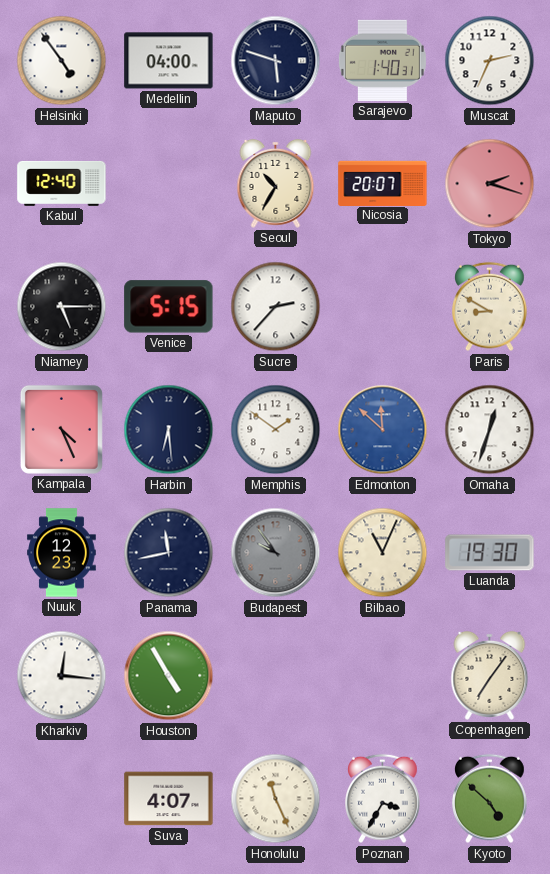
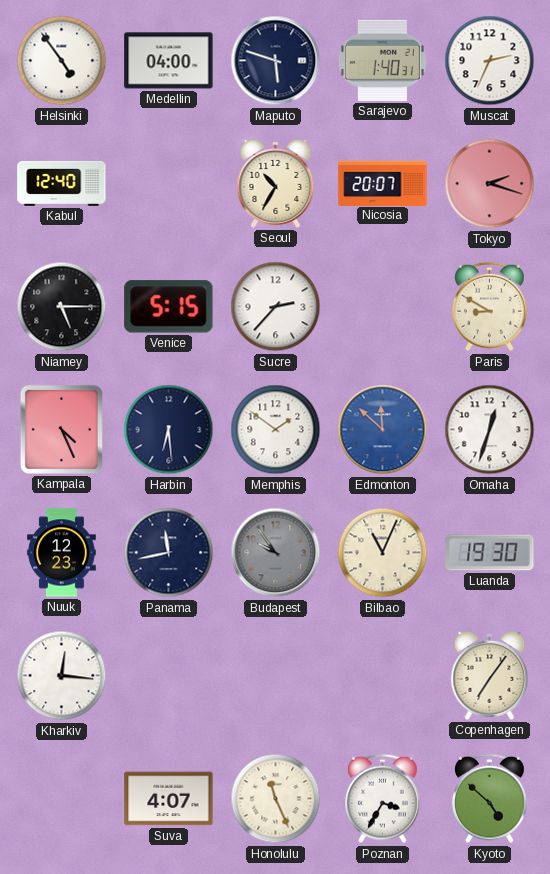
Houston: 4:55 -> none (169, 676)
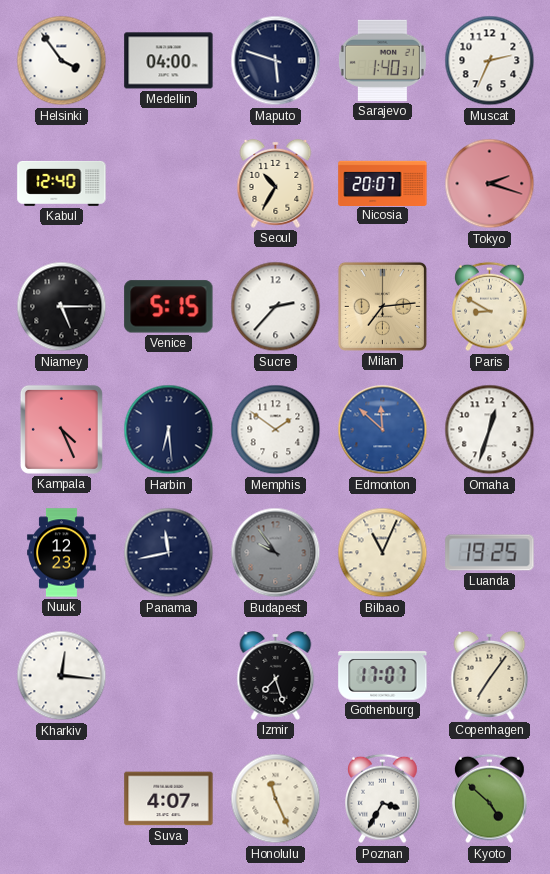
Helsinki: 4:54 -> 3:54 (62, 61)
Milan: none -> 7:14 (382, 306)
Luanda: 19:30 -> 19:25 (490, 553)
Izmir: none -> 7:27 (276, 675)
Gothenburg: none -> 17:07 (383, 676)
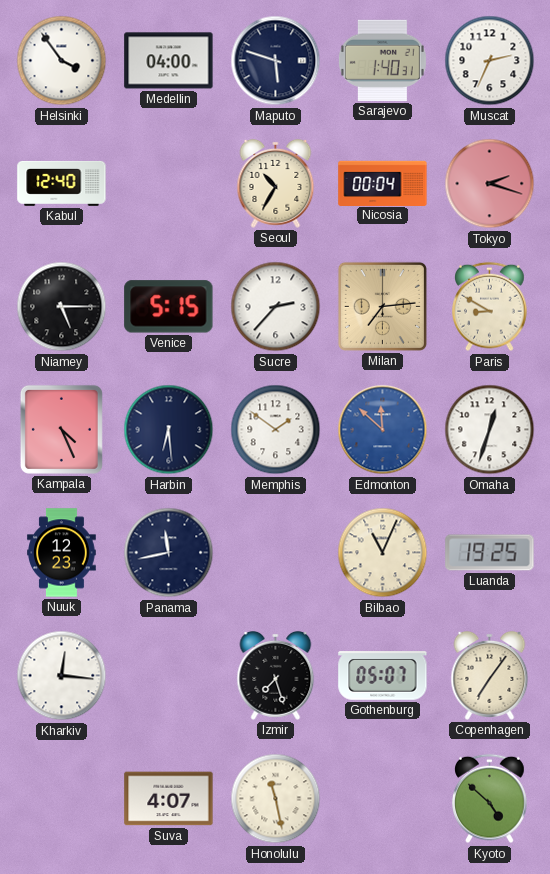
Nicosia: 20:07 -> 00:04 (383, 183)
Budapest: 9:54 -> none (276, 553)
Gothenburg: 17:07 -> 05:07 (383, 676)
Honolulu: 11:26 -> 11:28 (276, 799)
Poznan: 3:35 -> none (383, 799)
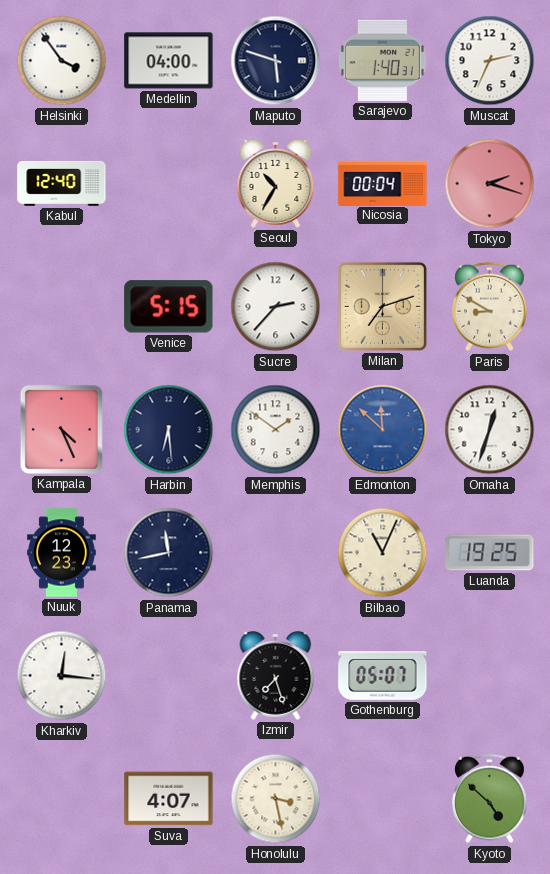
Niamey: 5:15 -> none (62, 307)
Milan: 7:14 -> 7:12 (382, 306)
Copenhagen: 7:06 -> none (490, 675)
Honolulu: 11:28 -> 3:28 (276, 799)
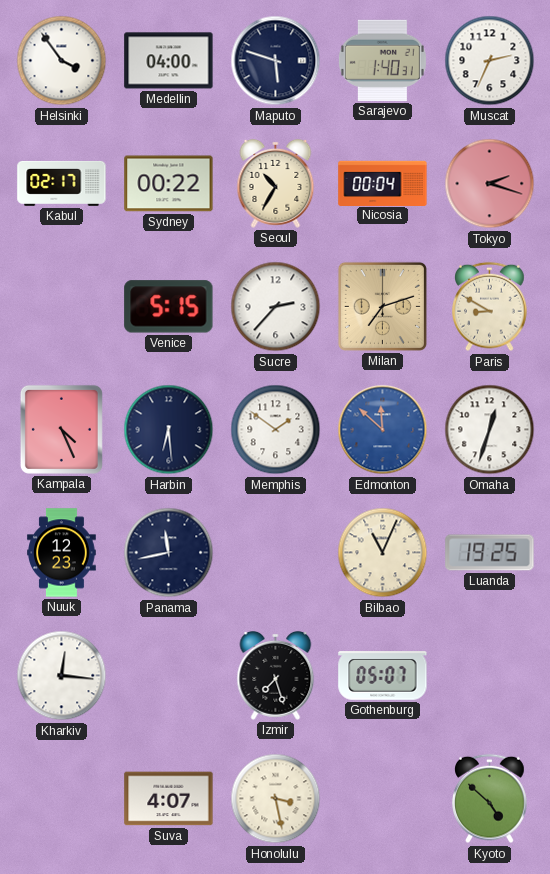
Kabul: 12:40 -> 02:17 (62, 183)
Sydney: none -> 00:22 (169, 184)
